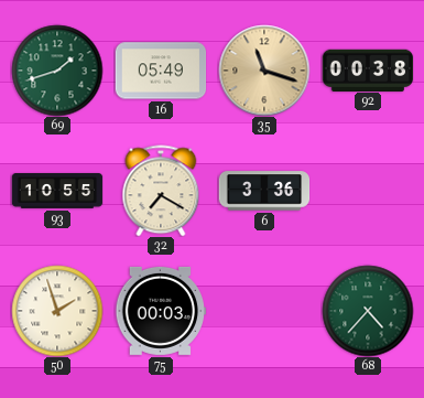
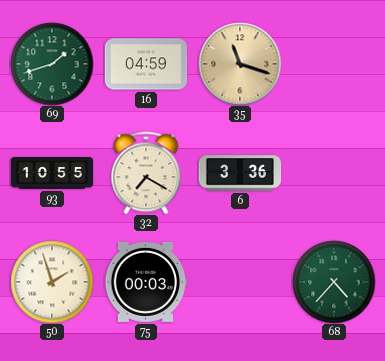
16: 05:49 -> 04:59 (146, 64)
92: 00:38 -> none (368, 69)
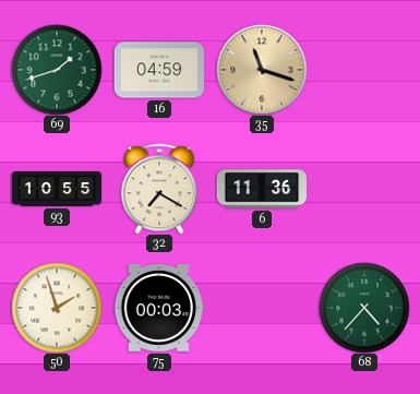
6: 3:36 -> 11:36 (262, 189)
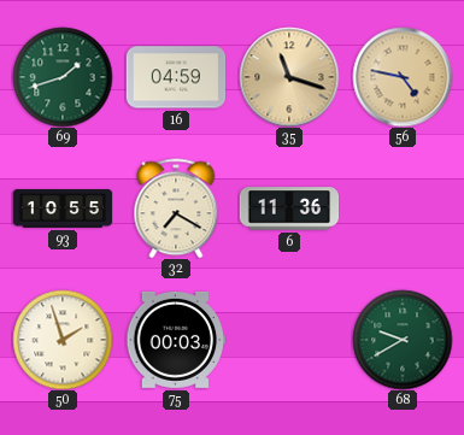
56: none -> 4:47 (403, 77)
68: 4:37 -> 9:40 (403, 340)
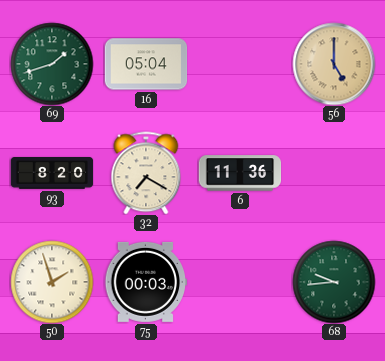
16: 04:59 -> 05:04 (146, 64)
35: 11:18 -> none (289, 77)
56: 4:47 -> 5:00 (334, 64)
93: 10:55 -> 8:20 (52, 173)
68: 9:40 -> 9:44 (334, 282)
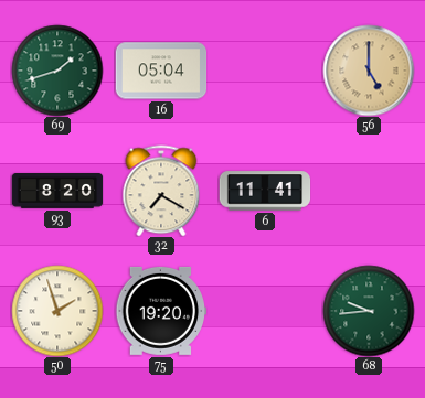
6: 11:36 -> 11:41 (265, 191)
75: 00:03 -> 19:20 (161, 311)
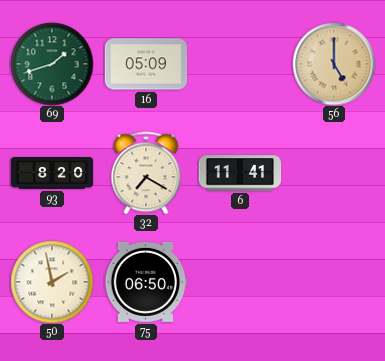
16: 05:04 -> 05:09 (146, 64)
50: 1:57 -> 1:58 (52, 282)
75: 19:20 -> 06:50 (146, 282)
68: 9:44 -> none (369, 311)
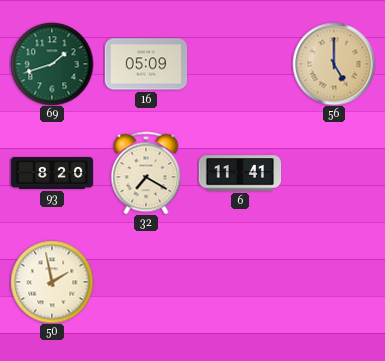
75: 06:50 -> none (146, 282)
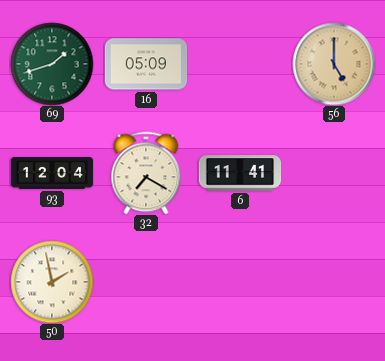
93: 8:20 -> 12:04 (52, 173)
